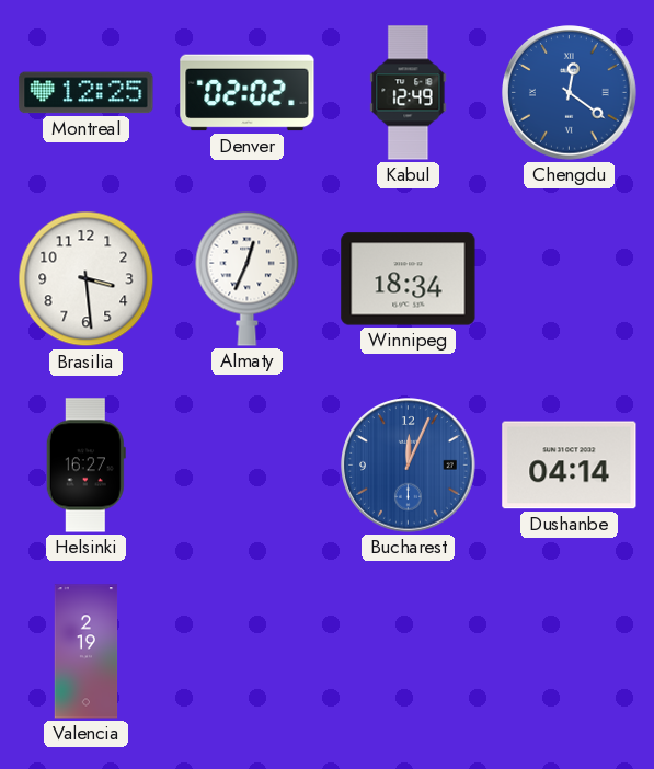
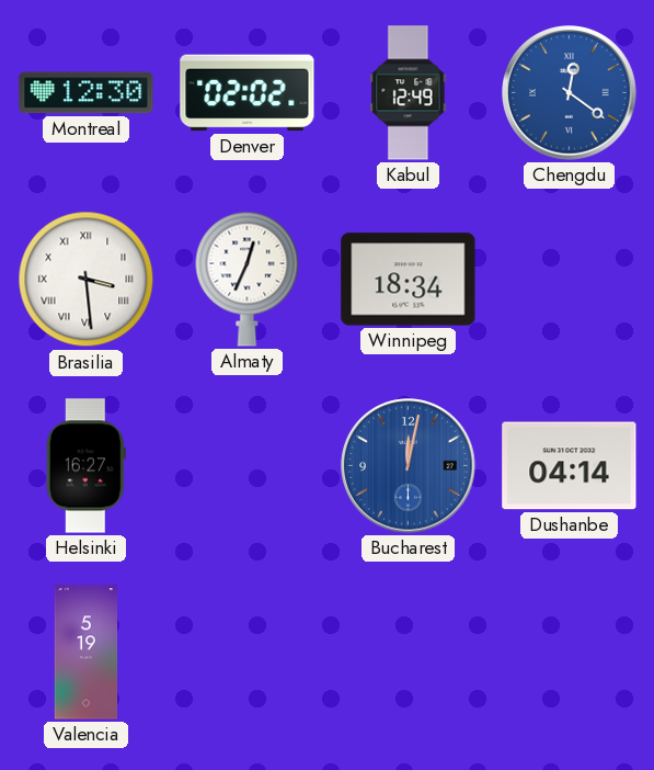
Montreal: 12:25 -> 12:30 (87, 93)
Brasilia numerals: Arabic -> Roman (87, 280)
Bucharest: 12:04 -> 12:02 (409, 466)
Valencia: 2:19 -> 5:19 (87, 653)
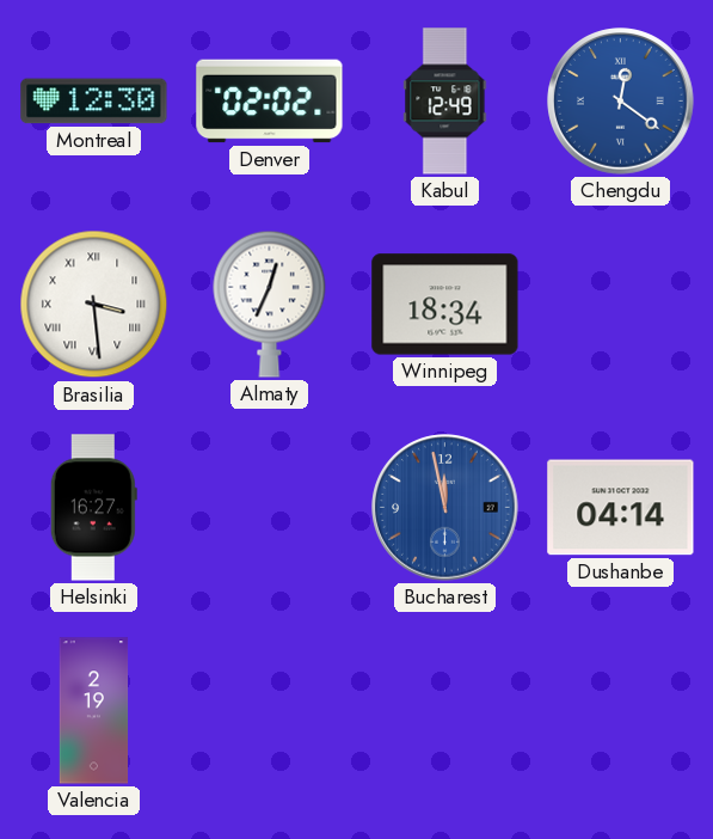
Bucharest: 12:02 -> 11:58 (445, 508)
Valencia: 5:19 -> 2:19 (94, 711)
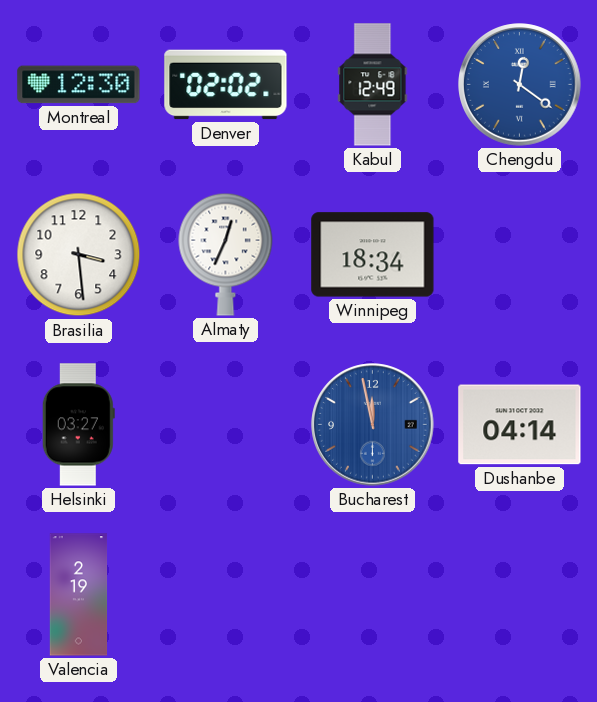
Brasilia numerals: Roman -> Arabic (79, 255)
Helsinki: 16:27 -> 03:27 (78, 425)
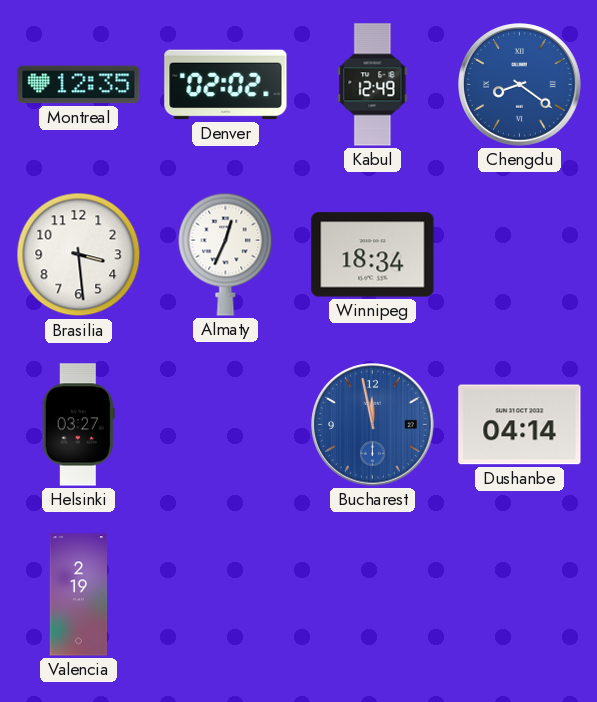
Montreal: 12:30 -> 12:35 (79, 85)
Chengdu: 12:21 -> 8:21 (520, 85)
